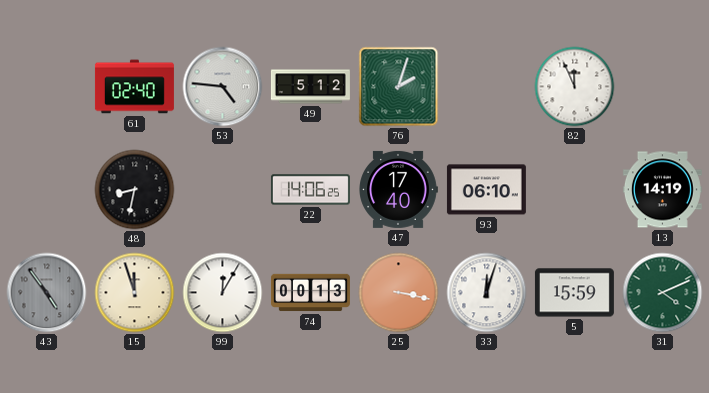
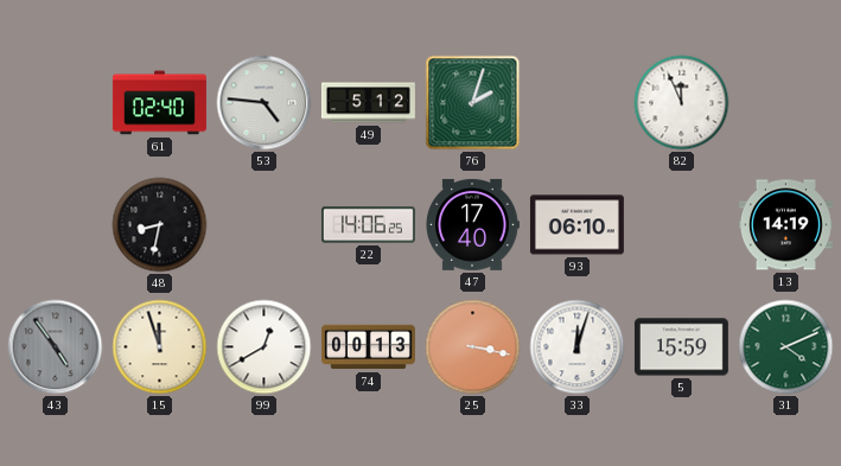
99: 12:05 -> 12:40 (265, 347)
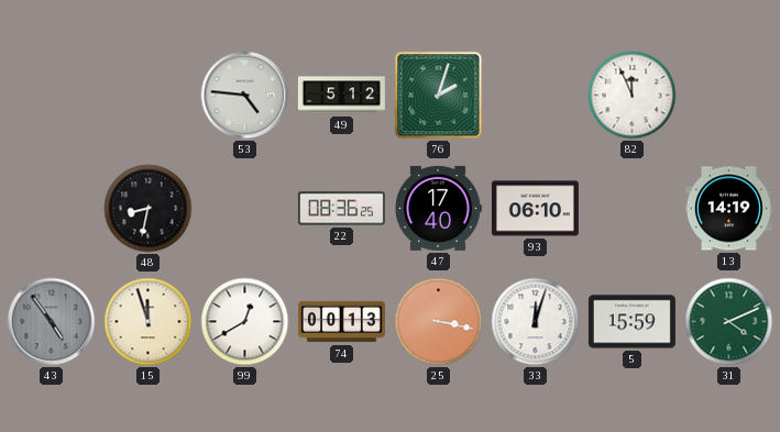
61: 02:40 -> none (159, 103)
22: 14:06 -> 08:36 (341, 209)
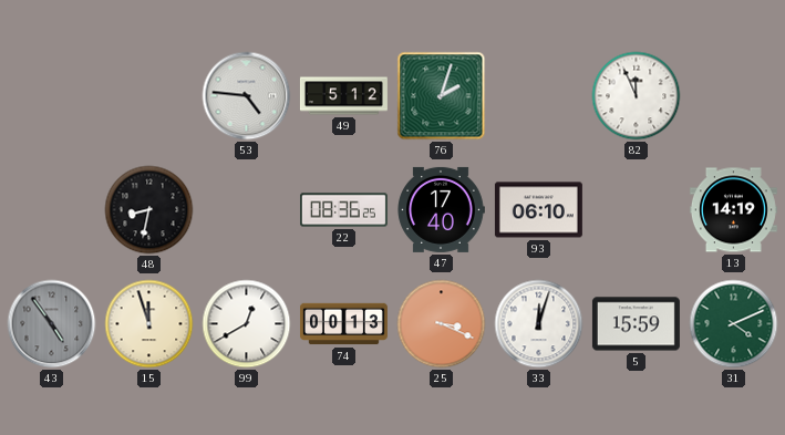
25: 3:17 -> 3:19 (442, 324)
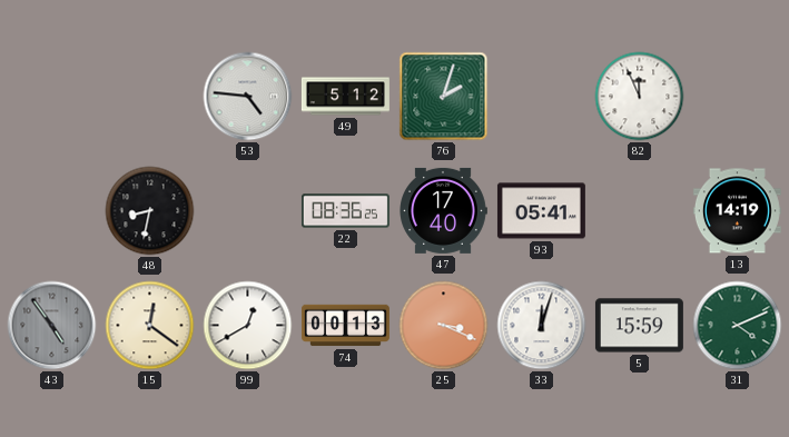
93: 06:10 -> 05:41 (541, 211)
15: 11:57 -> 12:21 (150, 326)
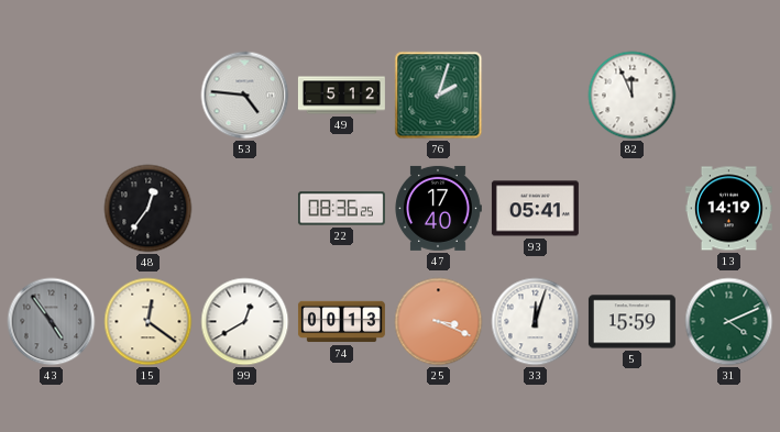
48: 8:32 -> 12:36 (149, 209)
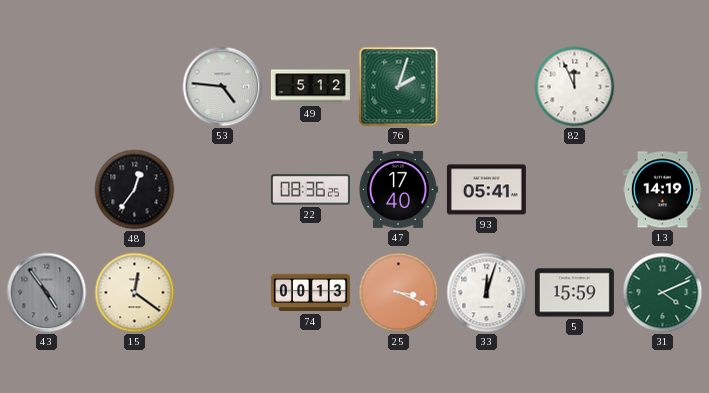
99: 12:40 -> none (245, 322)
